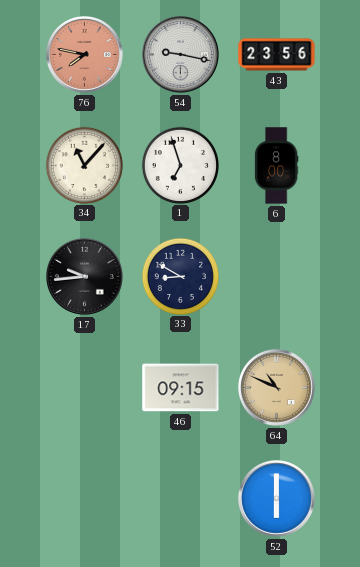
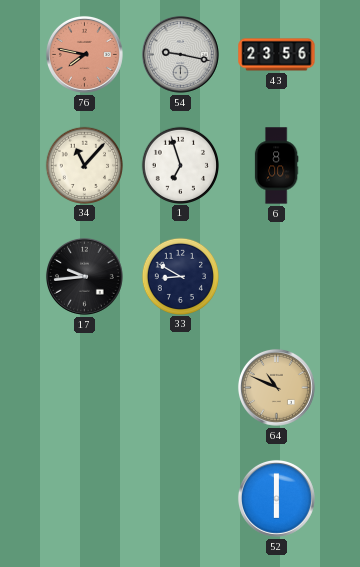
46: 09:15 -> none (181, 388)
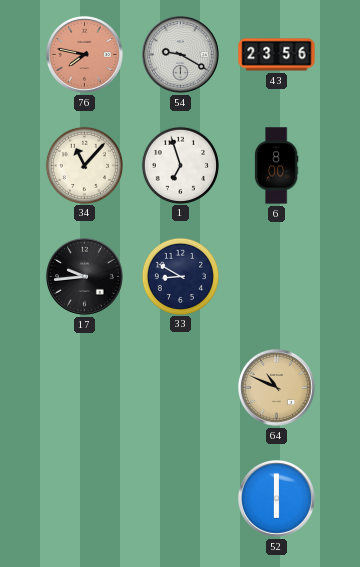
54: 9:17 -> 9:20 (180, 54)
